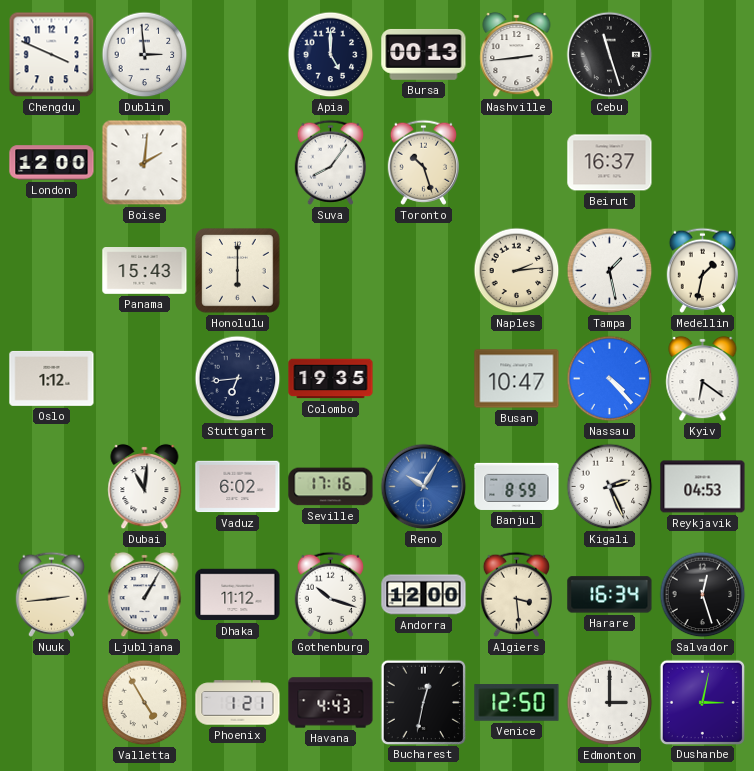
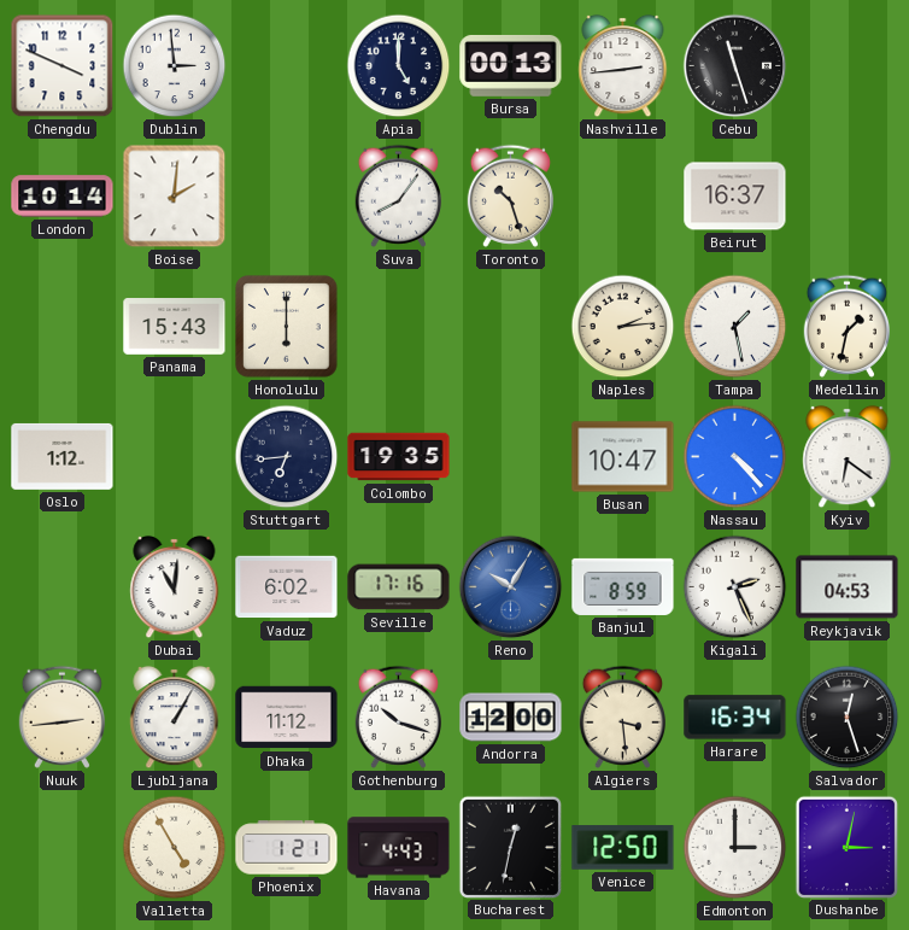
London: 12:00 -> 10:14 (63, 197)
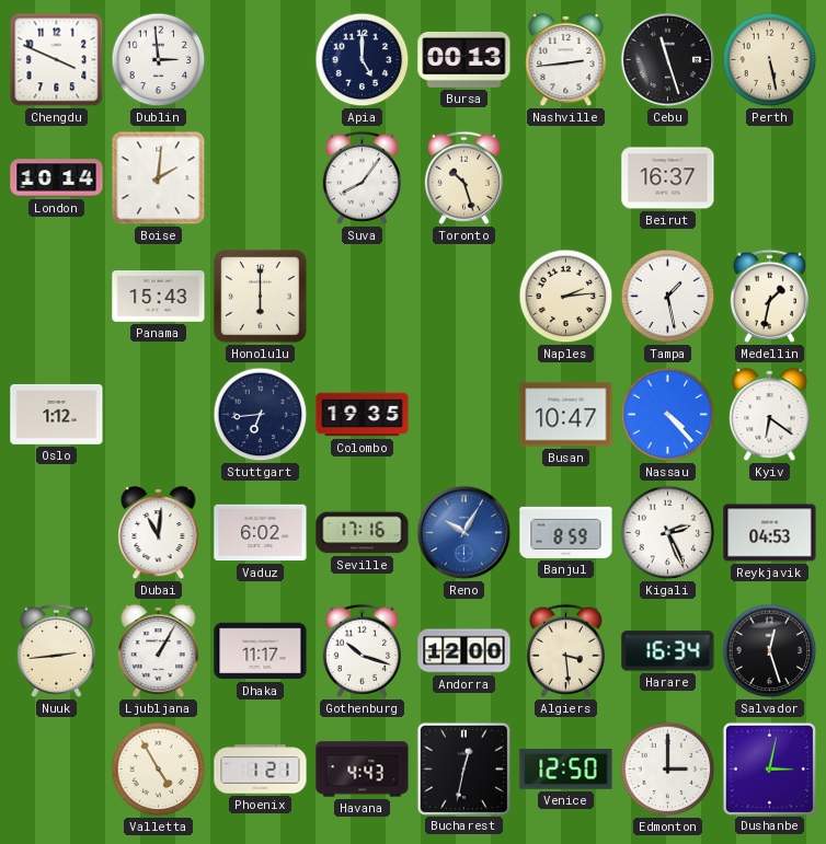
Perth: none -> 5:28 (770, 60)
Dhaka: 11:12 -> 11:17 (261, 651)
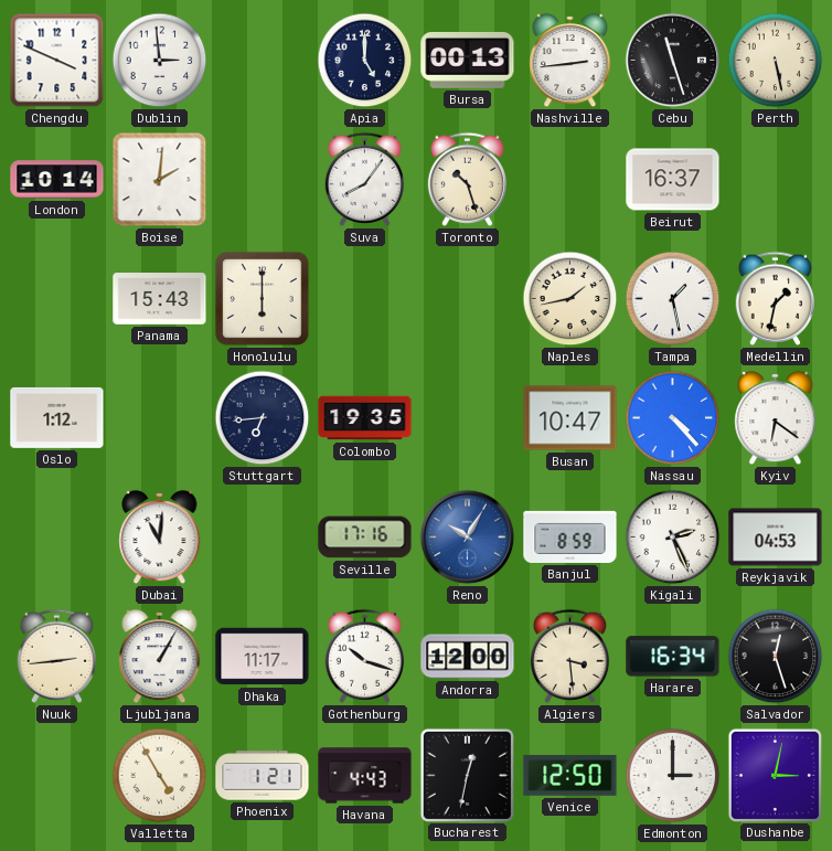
Naples: 2:14 -> 1:43 (570, 299)
Vaduz: 6:02 -> none (261, 533)
